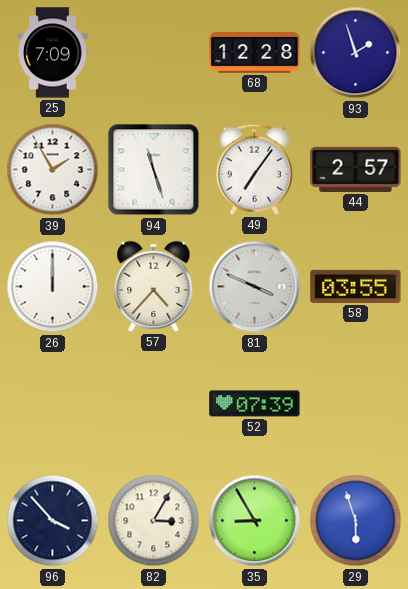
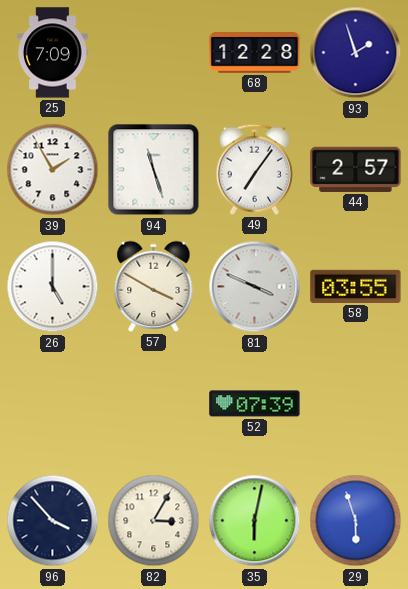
26: 12:00 -> 5:00 (53, 287)
57: 4:37 -> 3:50 (154, 286)
35: 8:55 -> 6:02 (255, 521)
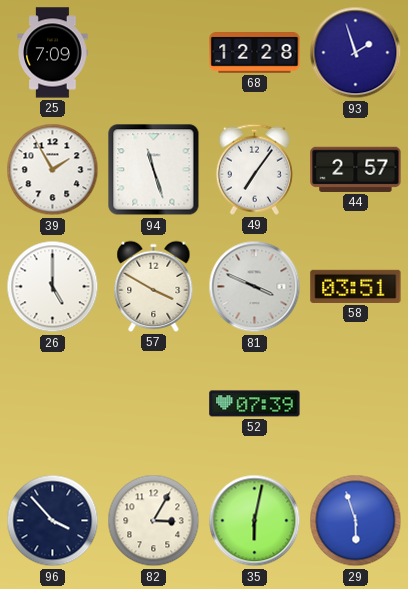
58: 03:55 -> 03:51 (356, 286)
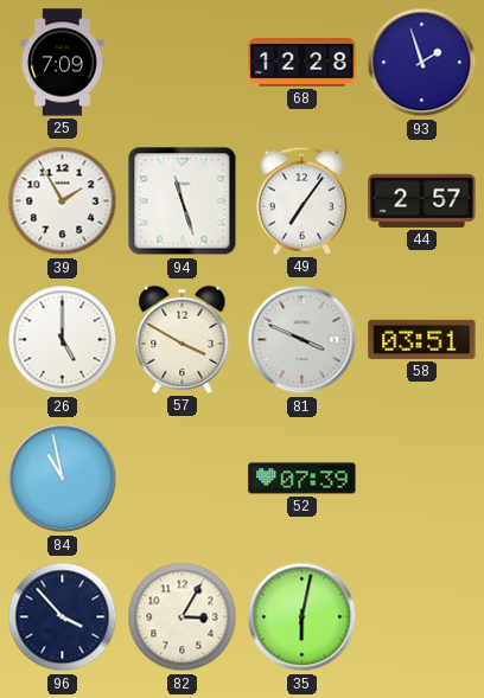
84: none -> 10:58 (63, 479)
29: 5:57 -> none (356, 521)
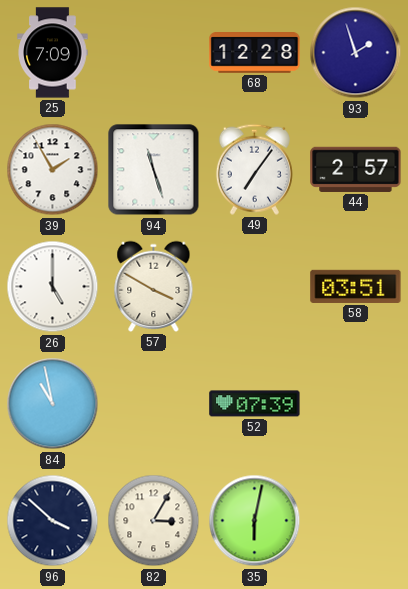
81: 3:49 -> none (302, 340)
96: 3:53 -> 3:52 (53, 521)
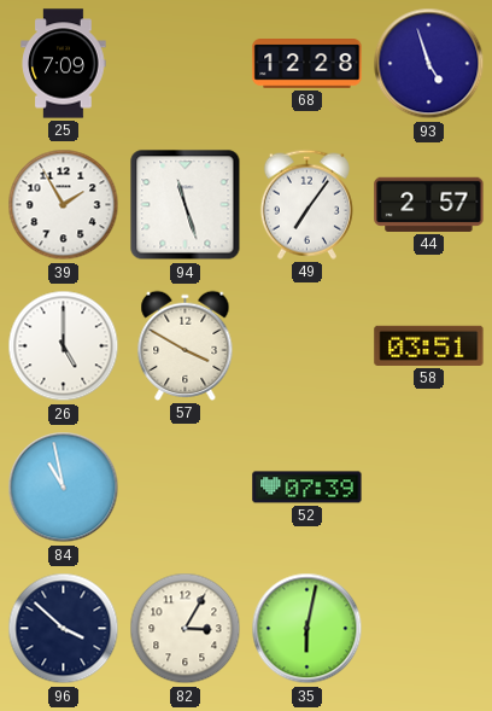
93: 1:57 -> 4:57 (429, 64)
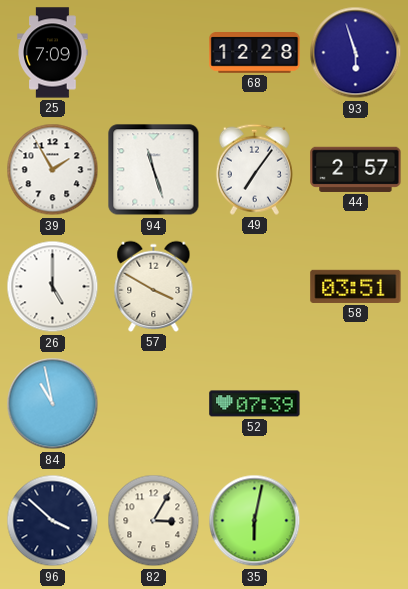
93: 4:57 -> 5:57 (356, 53)
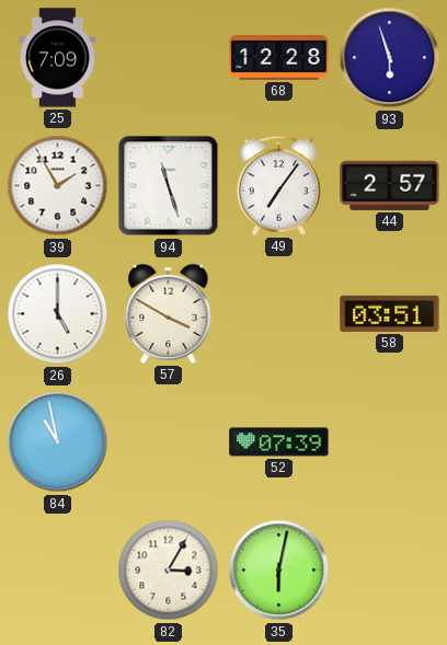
96: 3:52 -> none (53, 521)
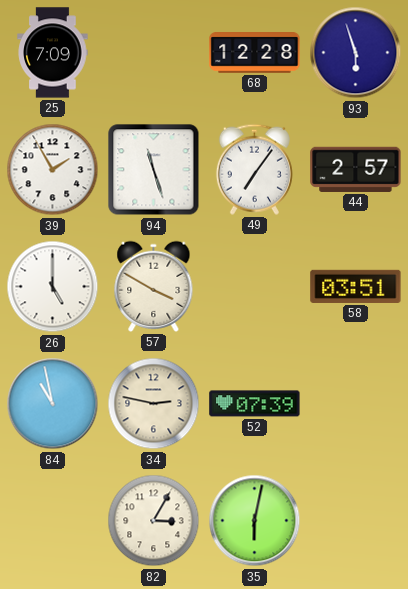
34: none -> 2:47 (154, 404)
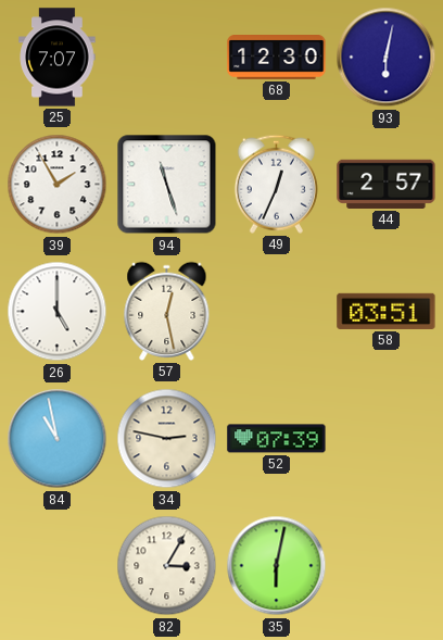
25: 7:09 -> 7:07 (58, 58)
68: 12:28 -> 12:30 (277, 58)
93: 5:57 -> 6:02 (387, 58)
49: 7:06 -> 12:34 (276, 184)
57: 3:50 -> 12:28 (167, 311)
